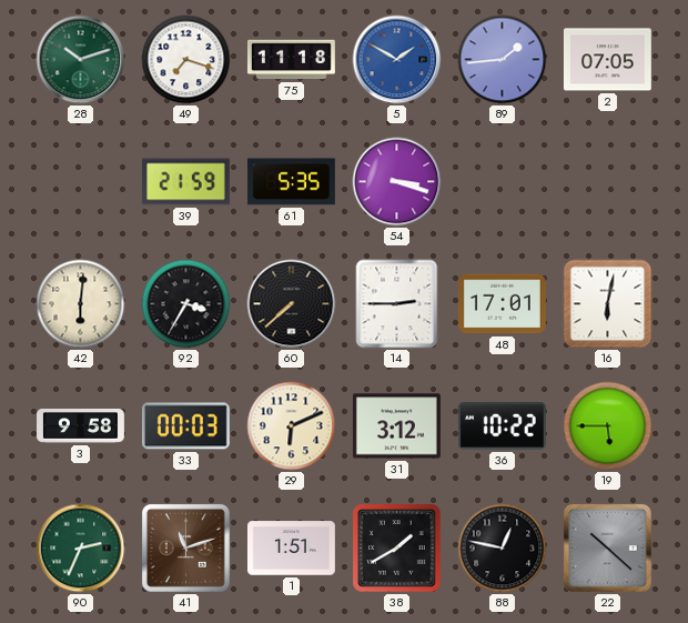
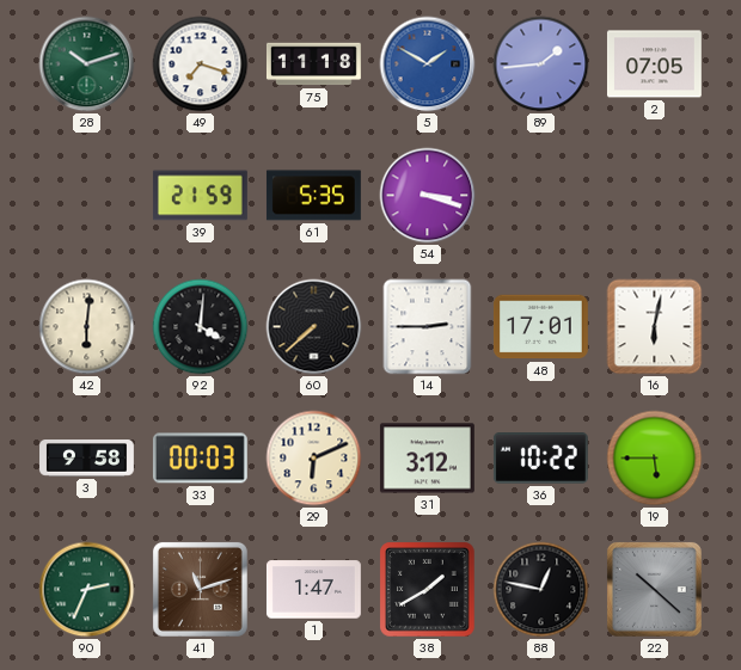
92: 3:35 -> 4:01 (201, 327)
1: 1:51 -> 1:47 (313, 590)
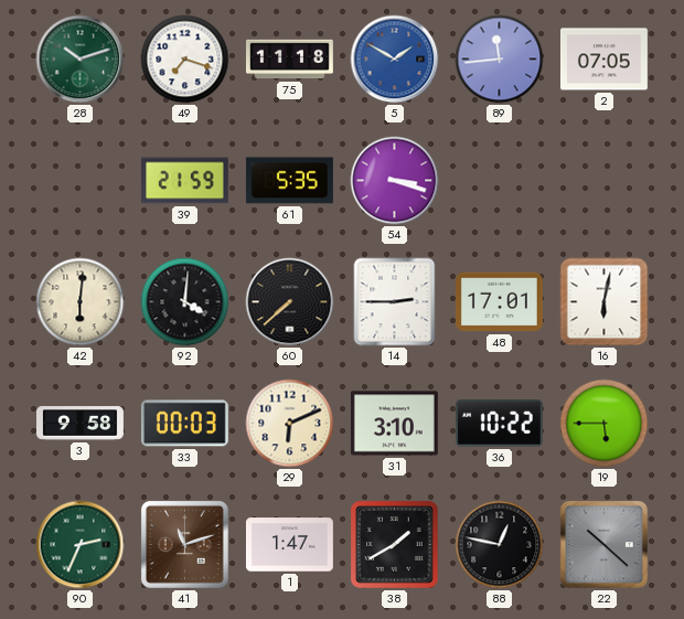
89: 1:44 -> 11:44 (500, 60)
31: 3:12 -> 3:10 (394, 424)
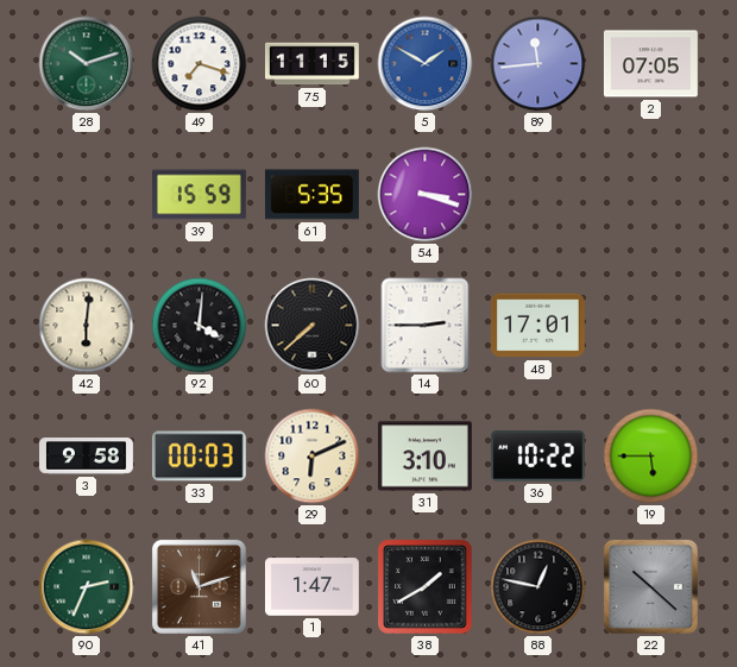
75: 11:18 -> 11:15 (311, 64)
39: 21:59 -> 15:59 (199, 195)
16: 6:02 -> none (605, 302)
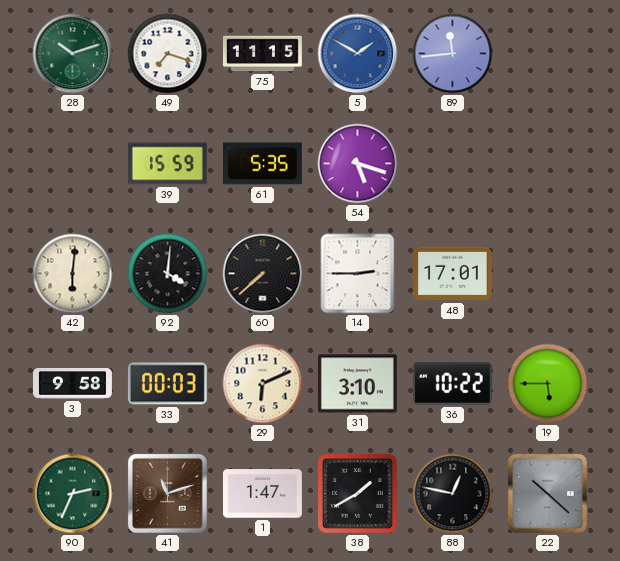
2: 07:05 -> none (650, 64)
54: 3:18 -> 5:18 (358, 164)
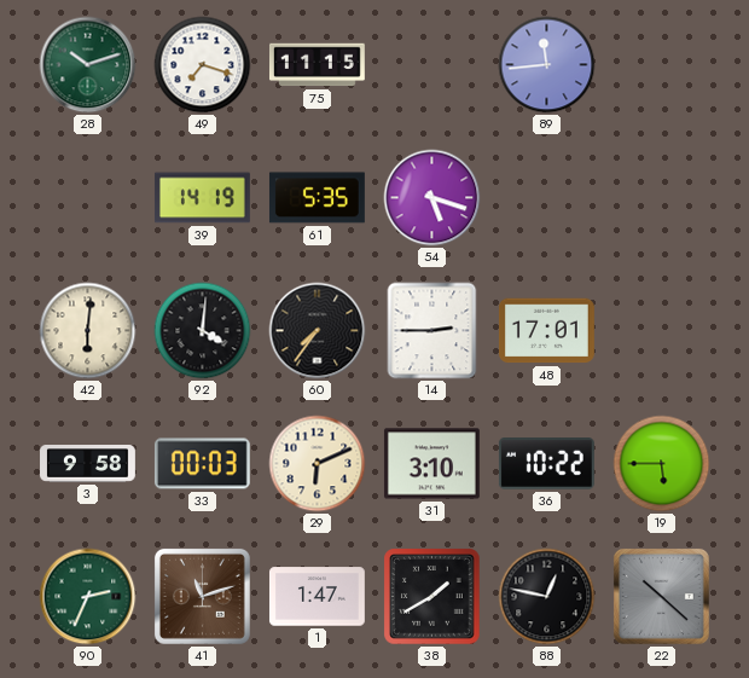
5: 1:50 -> none (358, 54)
39: 15:59 -> 14:19 (202, 198)
60: 7:38 -> 7:36 (318, 331)
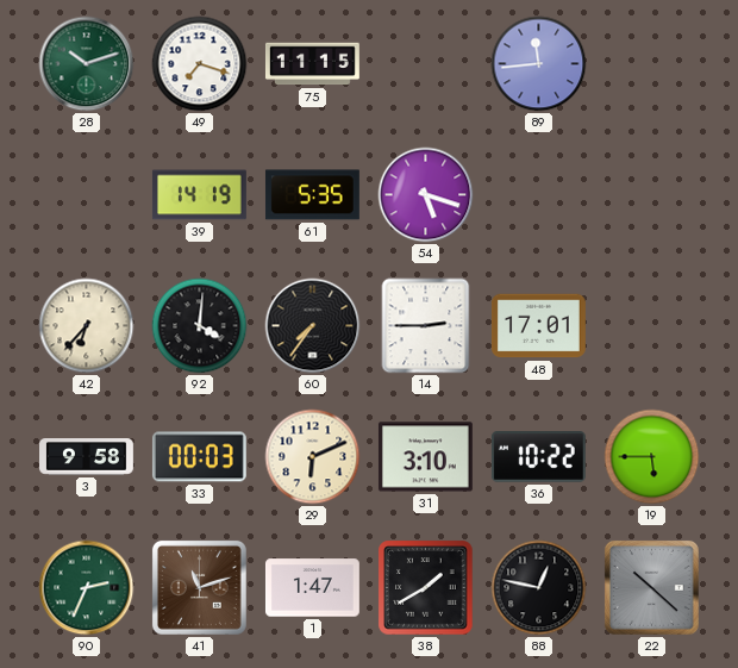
42: 6:01 -> 6:37 (87, 326)
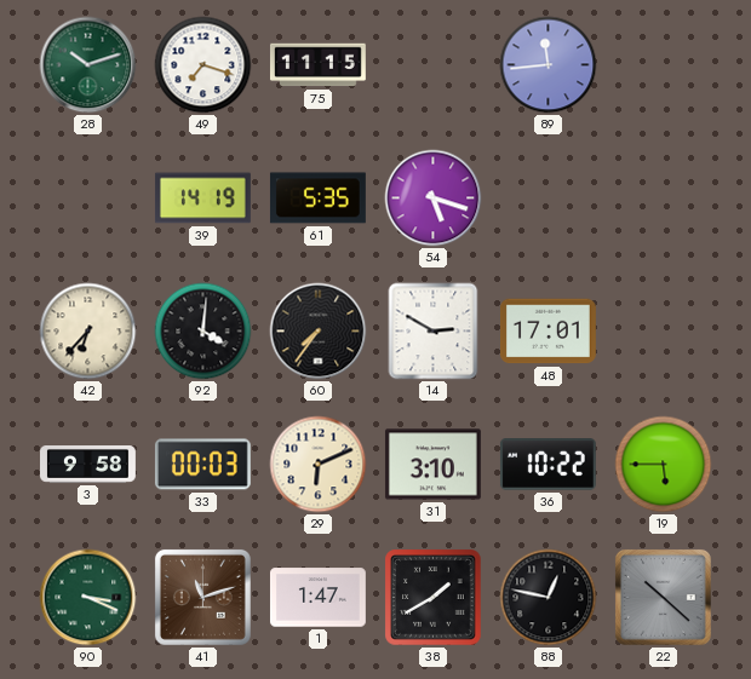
14: 2:45 -> 2:50 (434, 332)
90: 2:34 -> 3:19 (88, 598)
